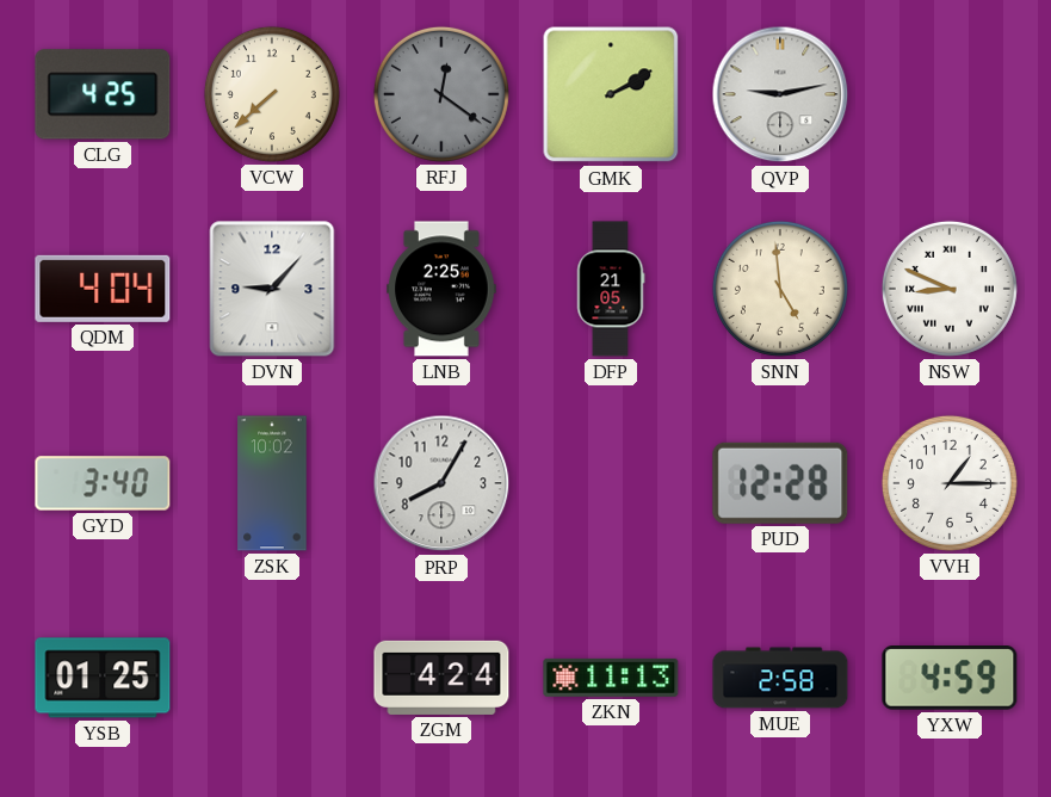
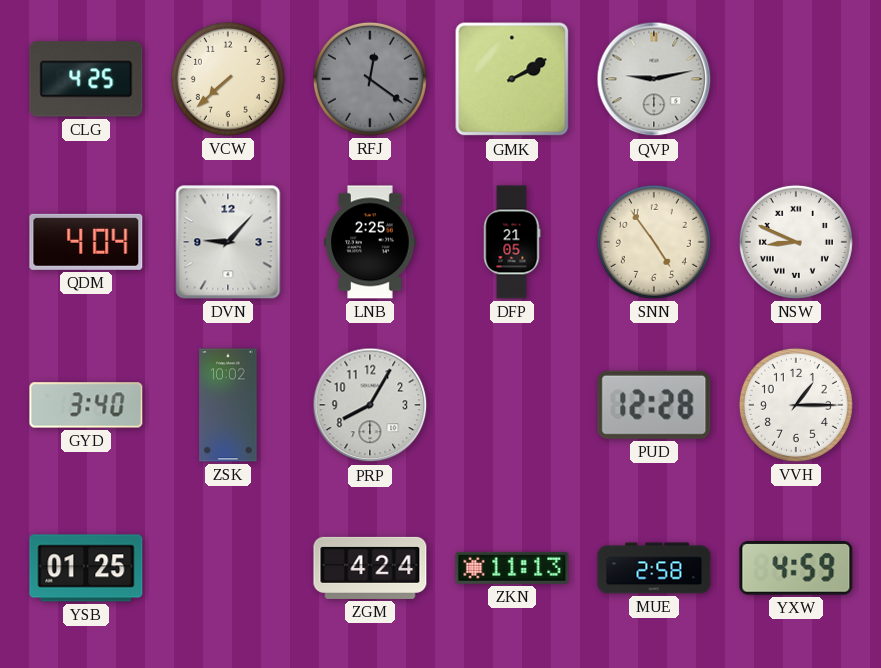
SNN: 4:59 -> 4:54 (654, 242)
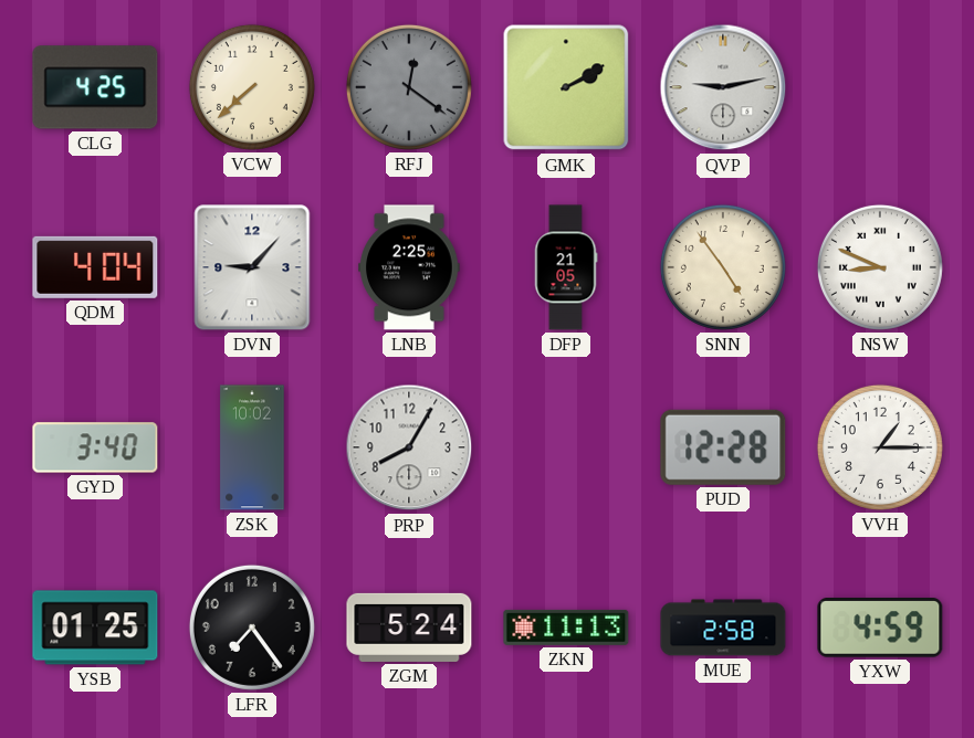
LFR: none -> 7:24 (252, 628)
ZGM: 4:24 -> 5:24 (409, 628)
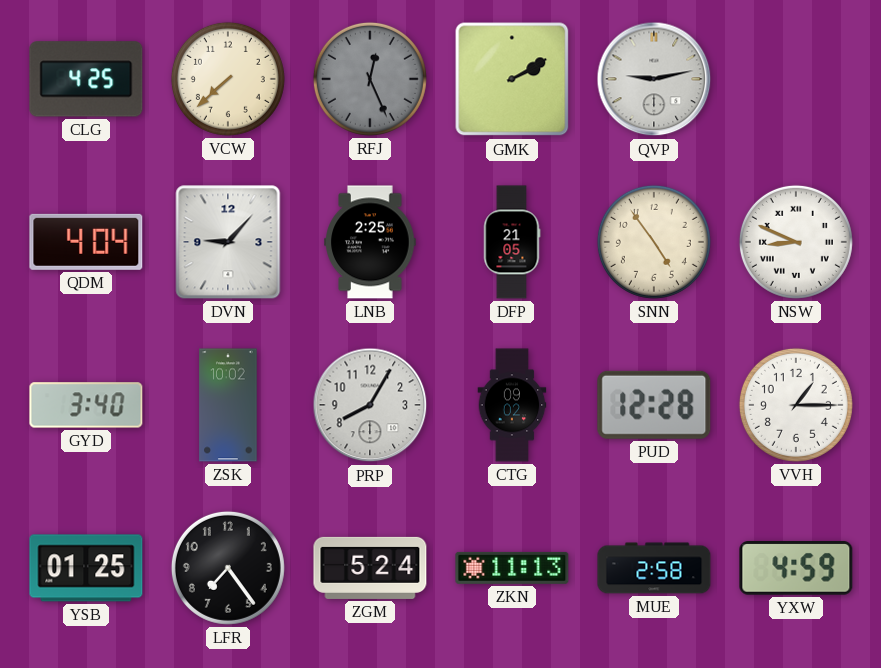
RFJ: 12:21 -> 12:26 (370, 79)
CTG: none -> 09:02 (512, 405)
